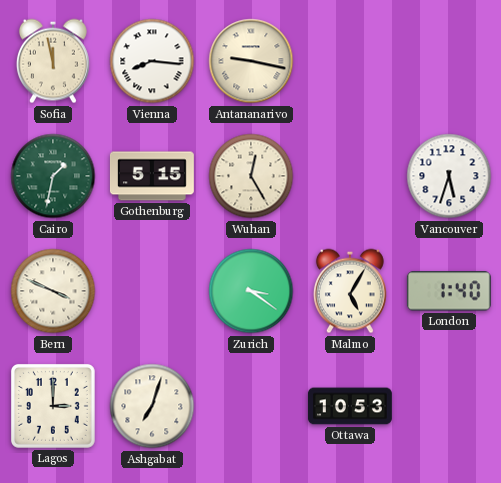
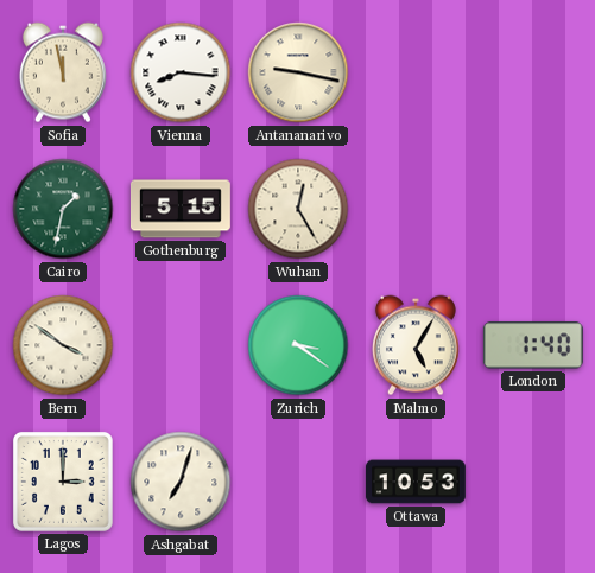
Vancouver: 5:33 -> none (449, 176)
Bern: 3:49 -> 3:51 (63, 345)
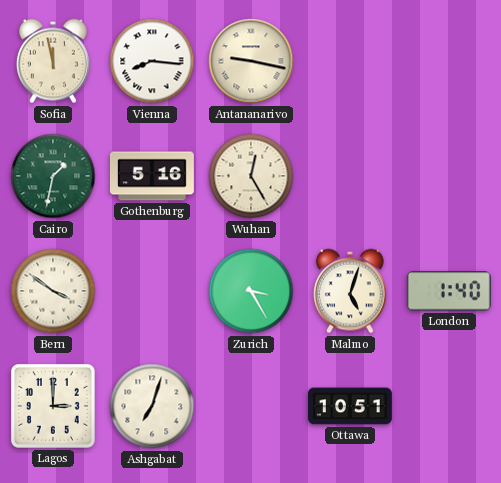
Gothenburg: 5:15 -> 5:16 (152, 176)
Zurich: 3:21 -> 3:25 (251, 291)
Malmo: 5:05 -> 5:03 (350, 291)
Ottawa: 10:53 -> 10:51 (350, 406)
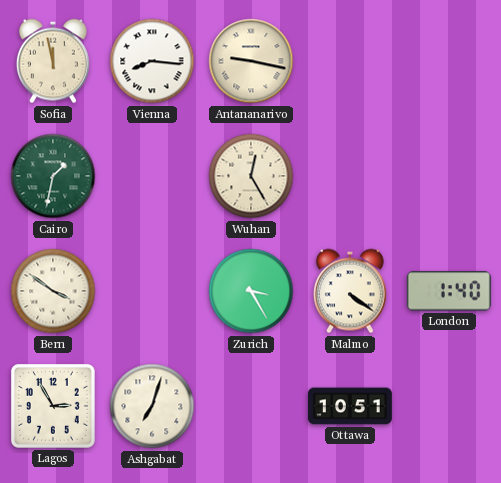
Gothenburg: 5:16 -> none (152, 176)
Malmo: 5:03 -> 4:21 (350, 291)
Lagos: 3:00 -> 2:55 (53, 406)
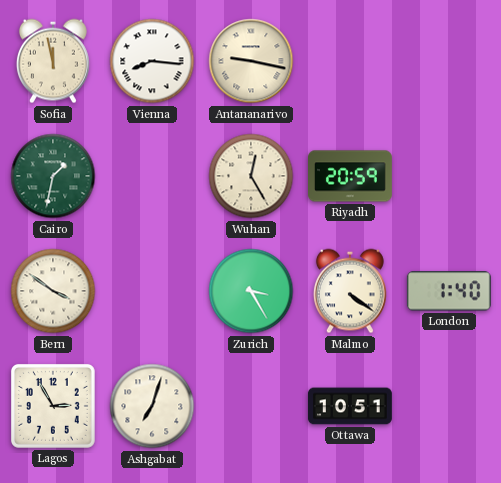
Riyadh: none -> 20:59 (351, 176)
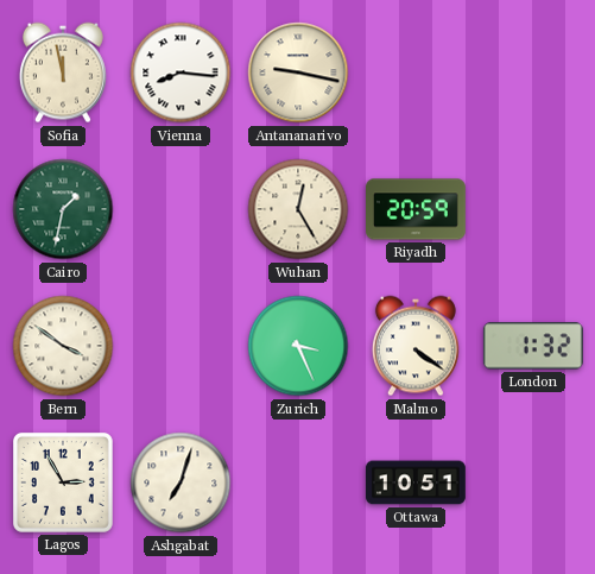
Zurich: 3:25 -> 3:26 (298, 346)
London: 1:40 -> 1:32 (533, 346)
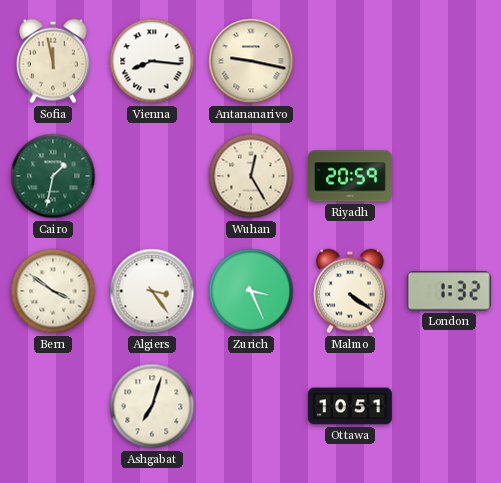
Algiers: none -> 3:24 (152, 291)
Lagos: 2:55 -> none (63, 482)
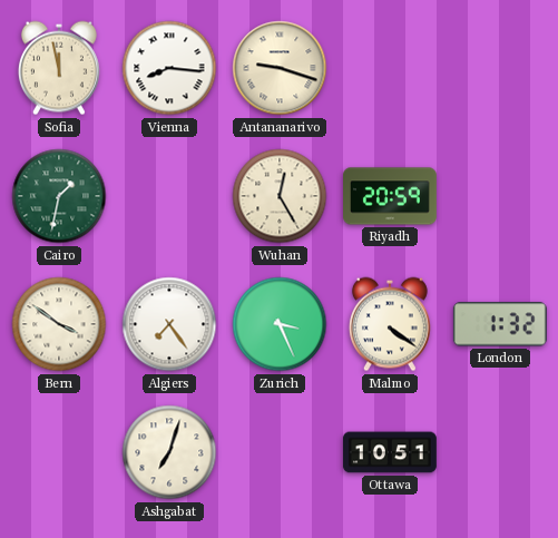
Antananarivo: 9:17 -> 9:18 (280, 68)
Algiers: 3:24 -> 7:24 (169, 324)
